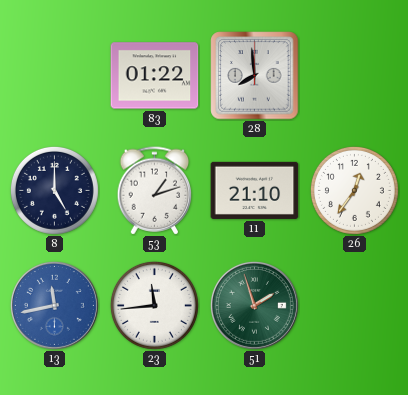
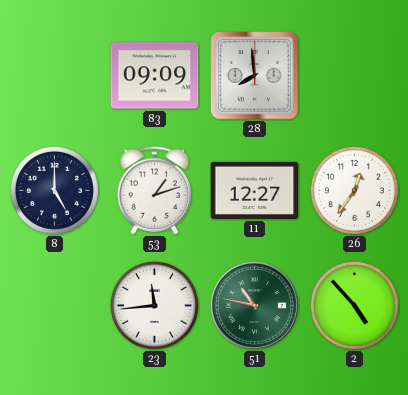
83: 01:22 -> 09:09 (155, 76)
11: 21:10 -> 12:27 (255, 190)
13: 11:43 -> none (54, 305)
51: 1:57 -> 10:47 (254, 305)
2: none -> 4:53 (354, 305)
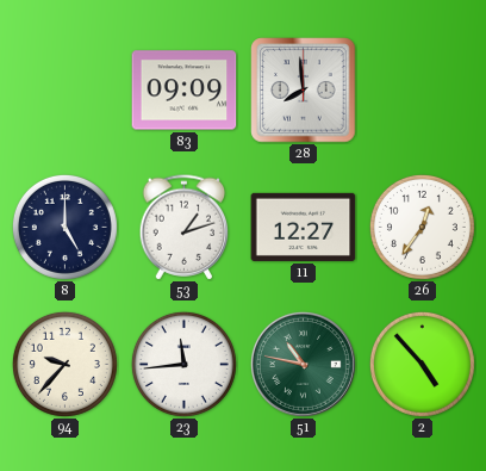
94: none -> 9:37 (64, 364)
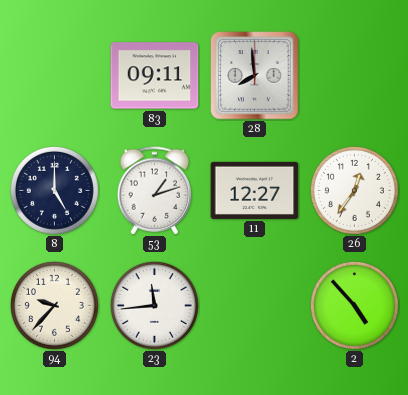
83: 09:09 -> 09:11 (155, 76)
51: 10:47 -> none (303, 364)
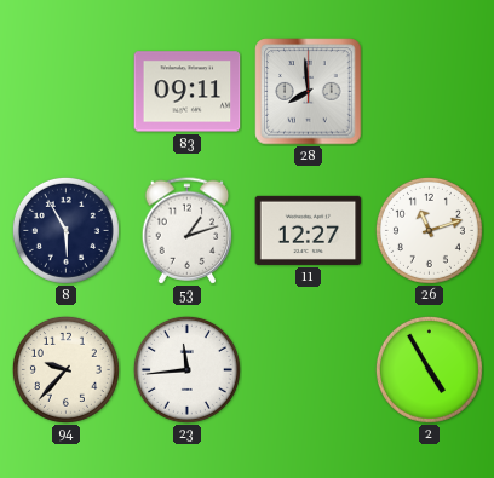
8: 5:00 -> 5:55 (65, 230)
26: 12:36 -> 11:12 (429, 230)
2: 4:53 -> 4:55 (429, 369)
